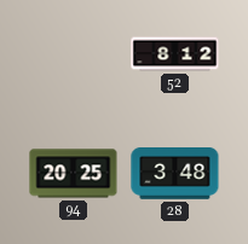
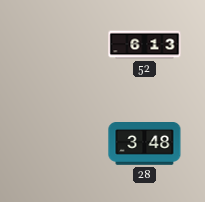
52: 8:12 -> 6:13 (145, 45)
94: 20:25 -> none (74, 174)
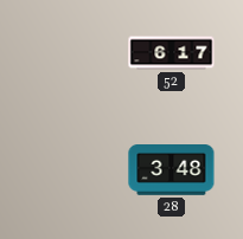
52: 6:13 -> 6:17 (172, 53)
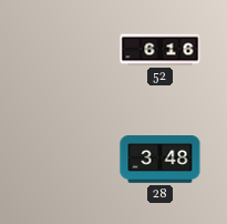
52: 6:17 -> 6:16 (161, 50)
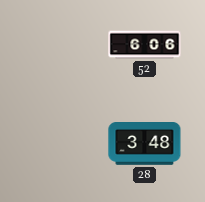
52: 6:16 -> 6:06 (145, 45)
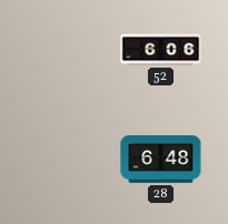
28: 3:48 -> 6:48 (161, 160)
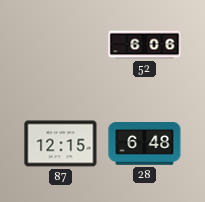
87: none -> 12:15 (61, 144)
